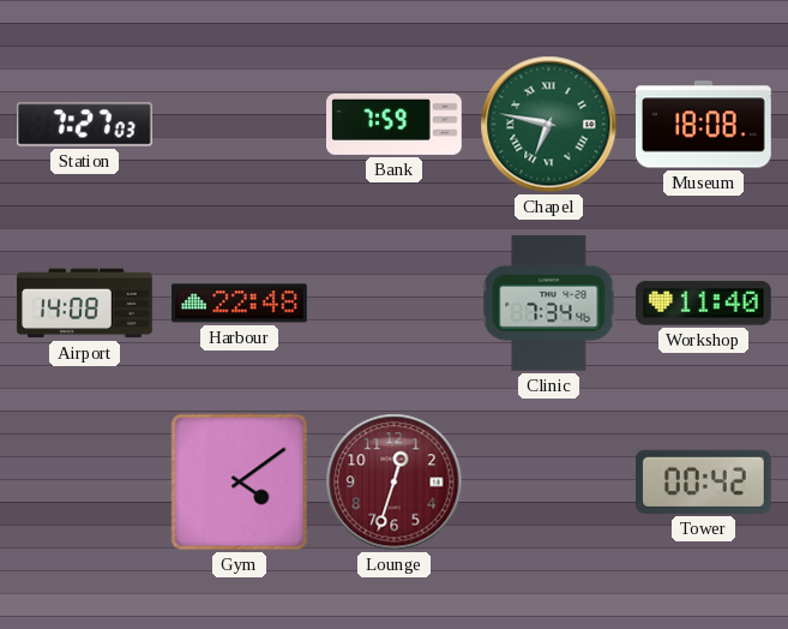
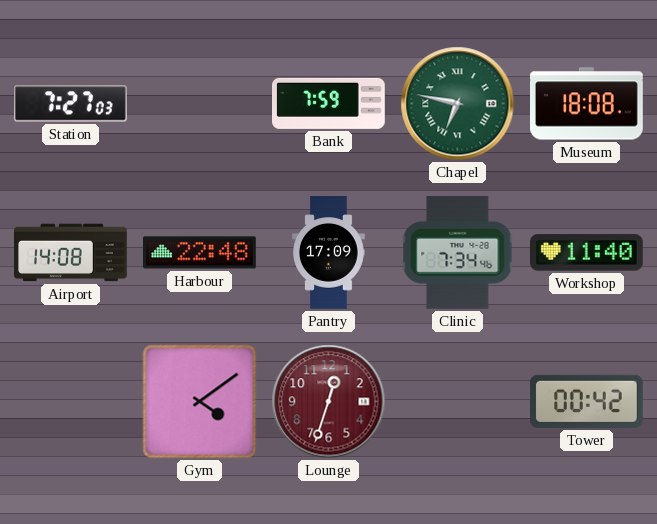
Pantry: none -> 17:09 (329, 253)
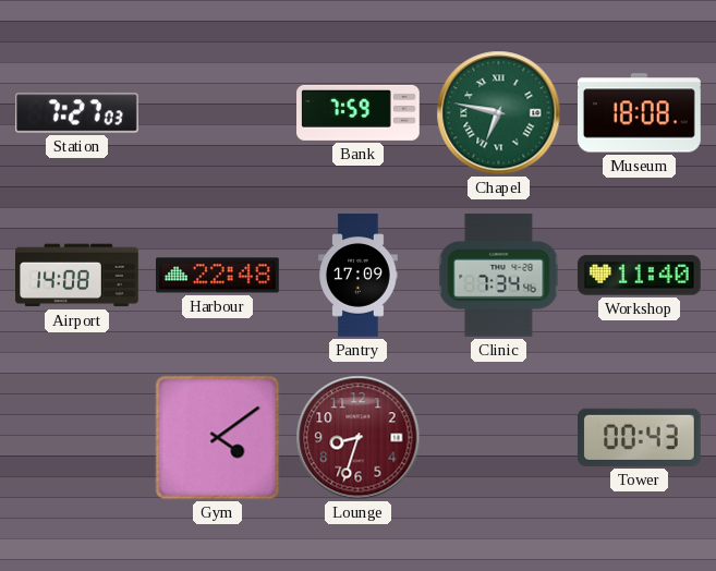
Lounge: 12:33 -> 8:33 (359, 438)
Tower: 00:42 -> 00:43 (639, 437)
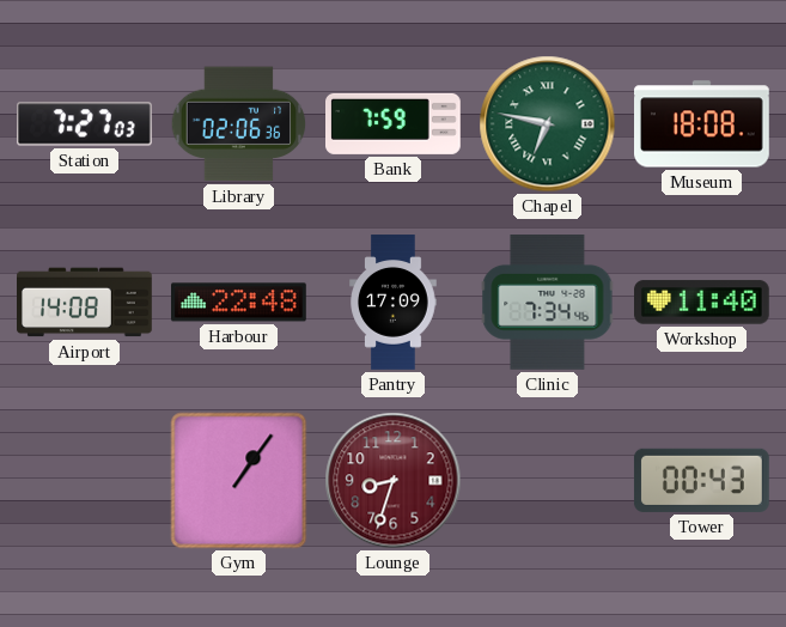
Library: none -> 02:06 (239, 124)
Gym: 4:09 -> 1:06 (239, 481)
